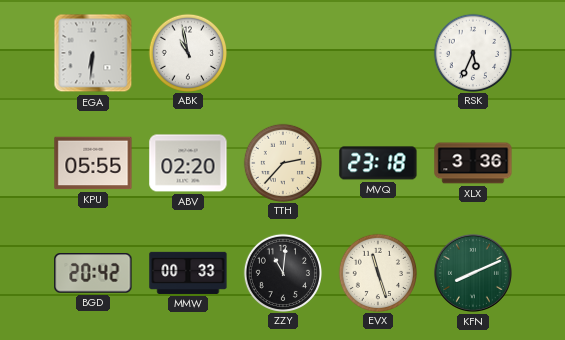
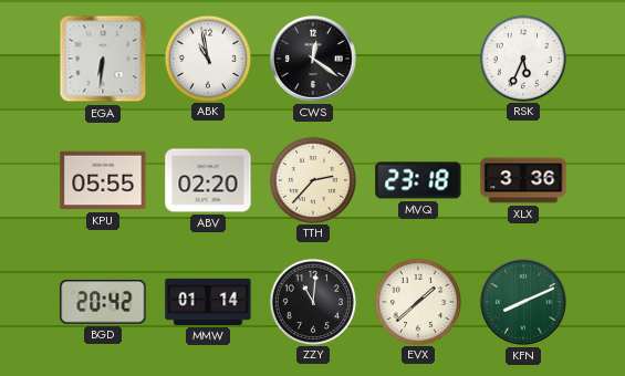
CWS: none -> 12:21 (313, 59)
MMW: 00:33 -> 01:14 (208, 302)
EVX: 11:27 -> 1:38 (417, 301)
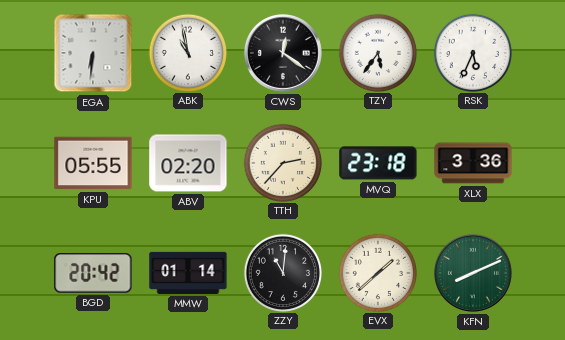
TZY: none -> 5:36 (377, 52)
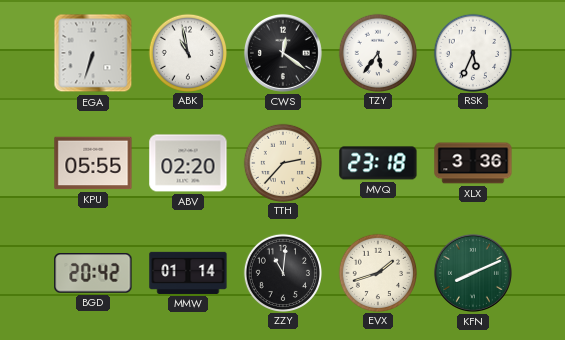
EGA: 6:31 -> 6:33 (93, 53)
EVX: 1:38 -> 1:42 (377, 272)
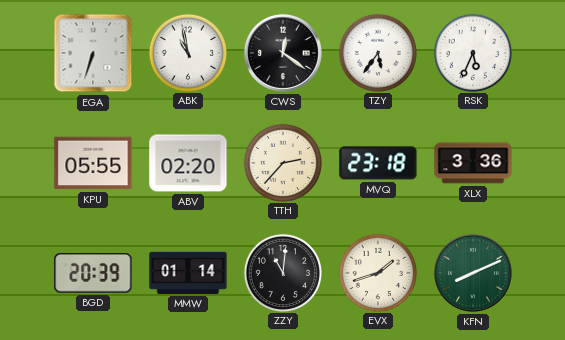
BGD: 20:42 -> 20:39 (93, 273)
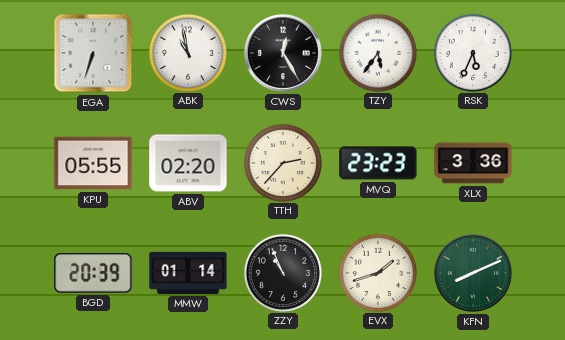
CWS: 12:21 -> 12:25 (283, 53)
MVQ: 23:18 -> 23:23 (378, 163)
ZZY: 11:01 -> 10:56 (282, 272)
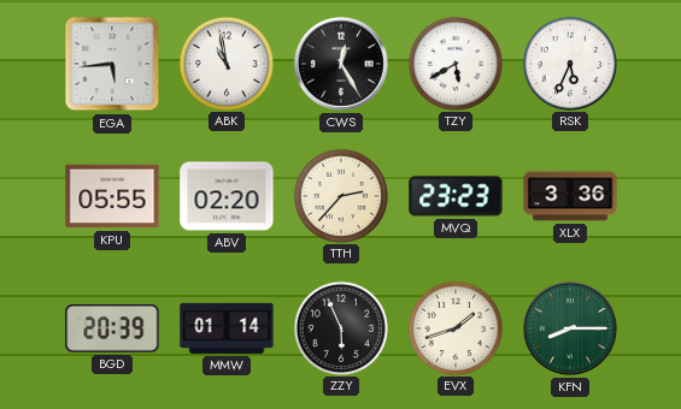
EGA: 6:33 -> 5:44 (112, 64)
TZY: 5:36 -> 5:40 (454, 63)
ZZY: 10:56 -> 5:56 (340, 327)
KFN: 8:11 -> 8:15 (570, 328)
